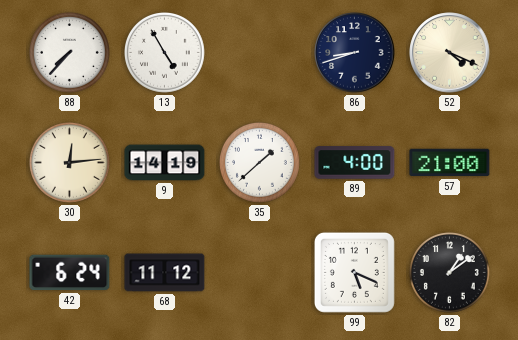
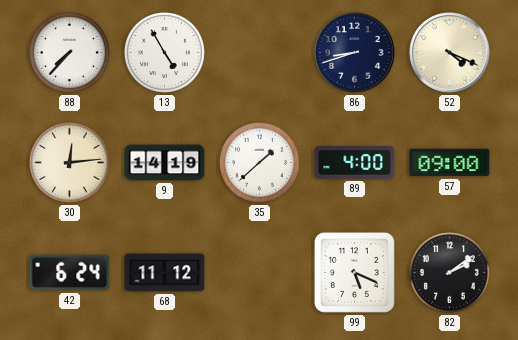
57: 21:00 -> 09:00 (450, 163)
82: 1:09 -> 2:09 (450, 273)
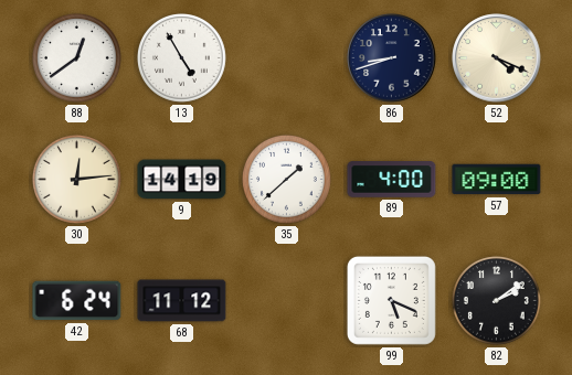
88: 7:37 -> 12:39 (77, 58)
